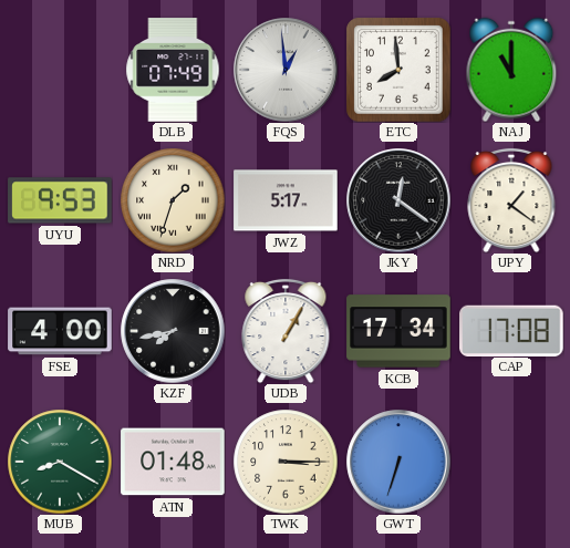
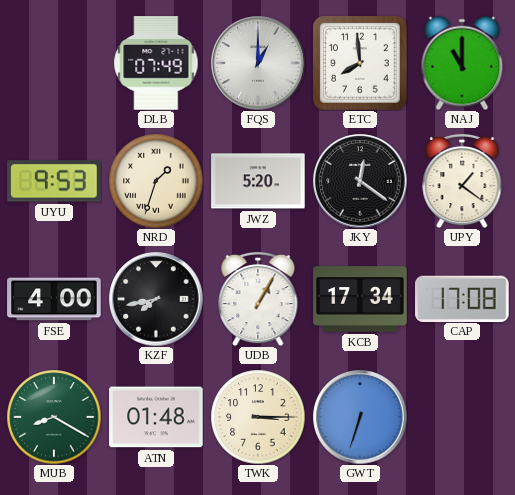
FQS: 12:59 -> 1:00 (258, 63)
JWZ: 5:17 -> 5:20 (258, 181)
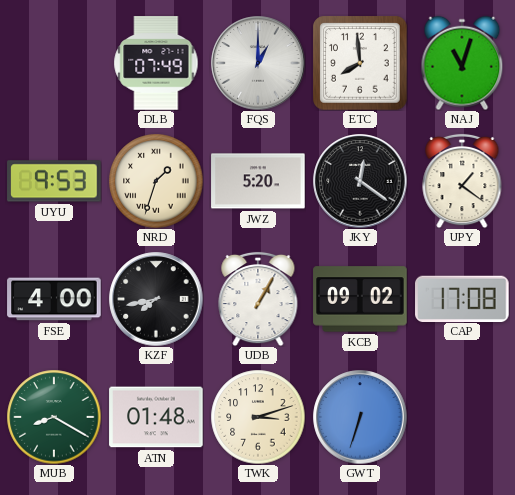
NAJ: 11:00 -> 11:03 (462, 63)
KCB: 17:34 -> 09:02 (360, 299)
TWK: 3:15 -> 3:12 (258, 417)
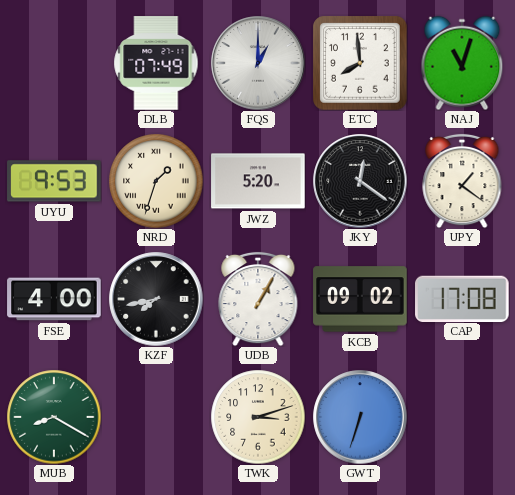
ATN: 01:48 -> none (156, 417)
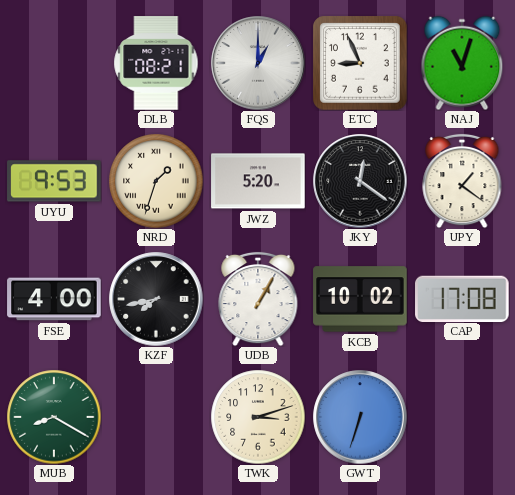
DLB: 07:49 -> 08:21 (156, 63)
ETC: 7:59 -> 8:56 (360, 63)
KCB: 09:02 -> 10:02 (360, 299)
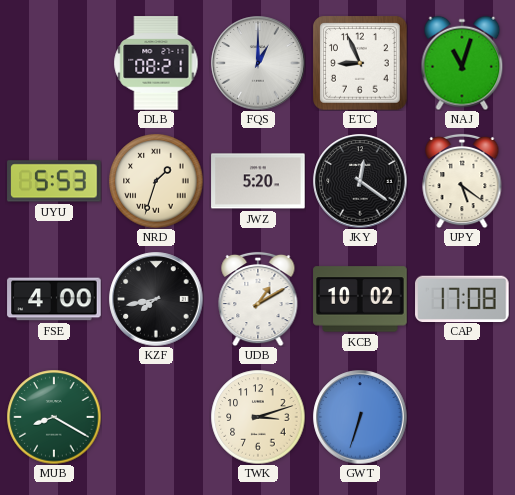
UYU: 9:53 -> 5:53 (54, 181)
UPY: 1:21 -> 5:21 (462, 181)
UDB: 1:05 -> 1:10 (258, 299)
